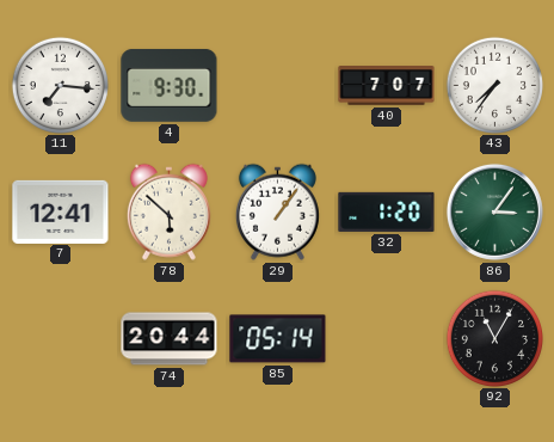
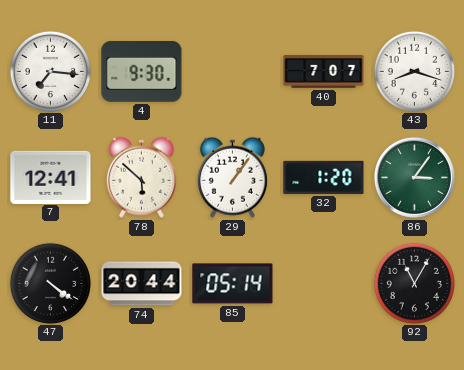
43: 7:36 -> 8:18 (414, 71)
47: none -> 4:21 (50, 283)
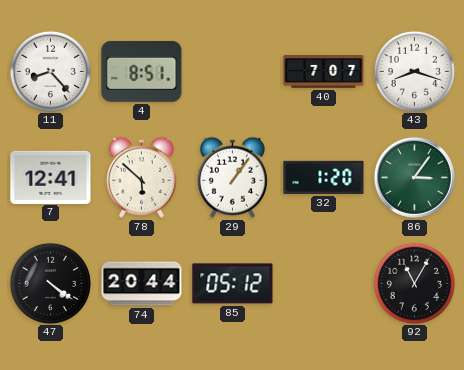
11: 7:16 -> 8:23 (50, 71)
4: 9:30 -> 8:51 (142, 71)
85: 05:14 -> 05:12 (233, 284)
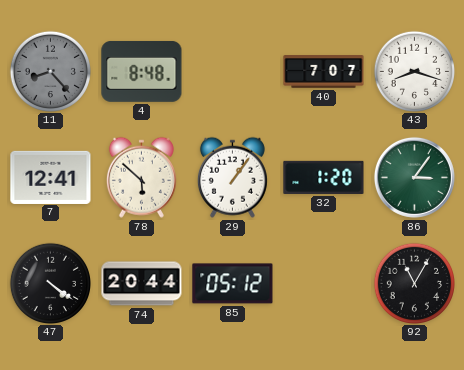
11 dial: white -> grey (50, 71)
4: 8:51 -> 8:48 (142, 71)
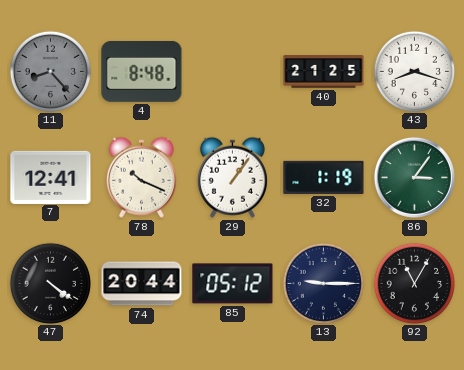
40: 7:07 -> 21:25 (324, 72)
78: 5:52 -> 10:19 (141, 177)
32: 1:20 -> 1:19 (324, 177)
13: none -> 9:15 (323, 283)
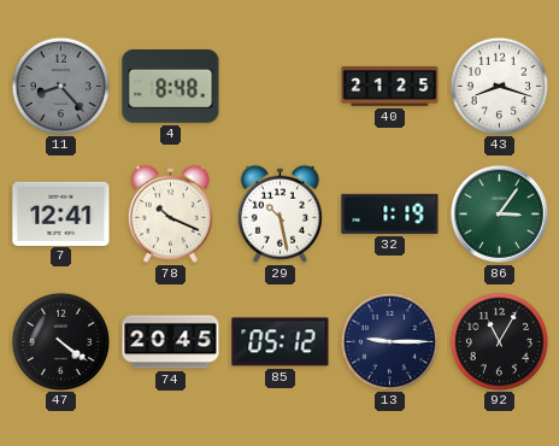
29: 1:06 -> 10:28 (279, 213)
74: 20:44 -> 20:45 (171, 342)
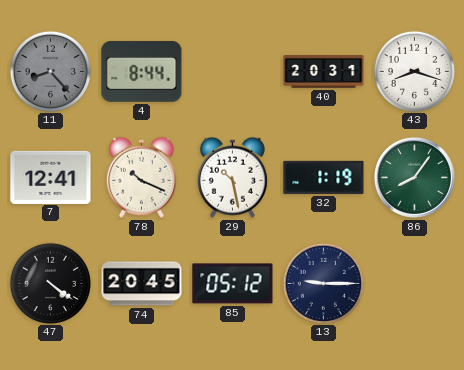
4: 8:48 -> 8:44 (142, 71)
40: 21:25 -> 20:31 (324, 72)
86: 3:06 -> 8:06 (414, 177)
92: 11:05 -> none (499, 341)
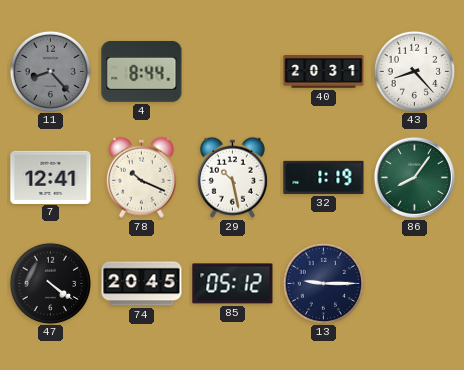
43: 8:18 -> 8:23 (414, 71)
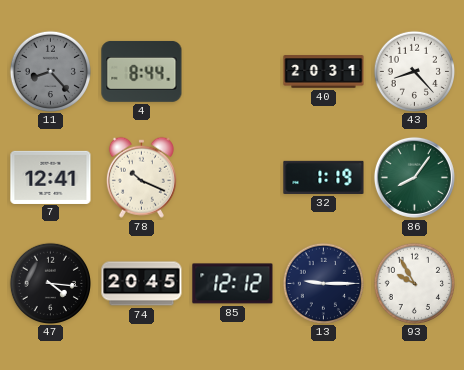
29: 10:28 -> none (232, 177)
47: 4:21 -> 4:16 (50, 283)
85: 05:12 -> 12:12 (233, 284)
93: none -> 9:55 (414, 283)
